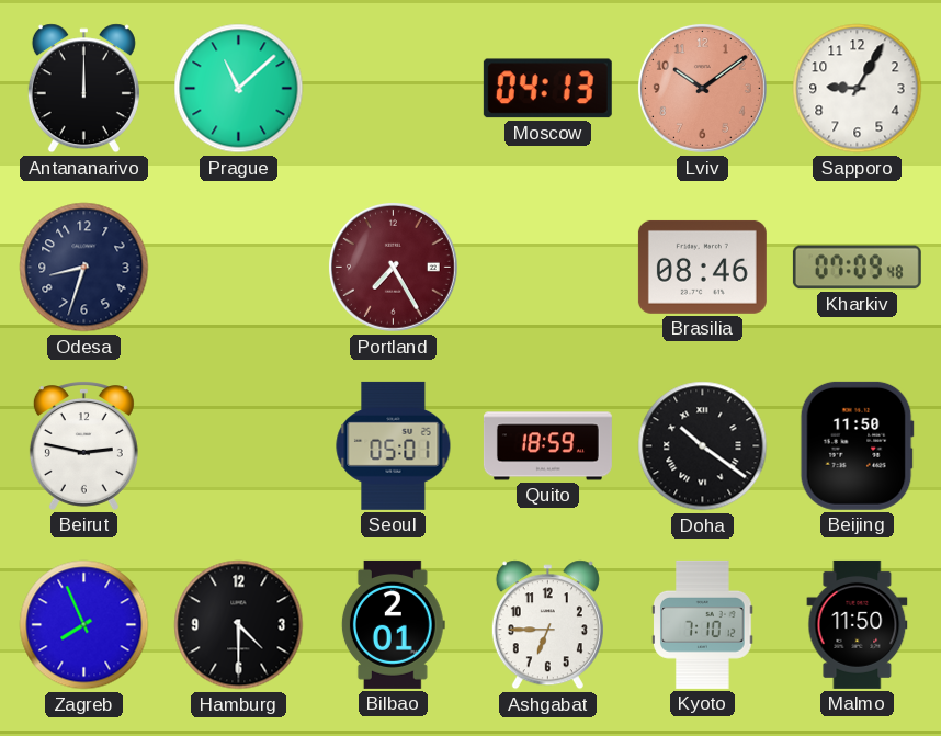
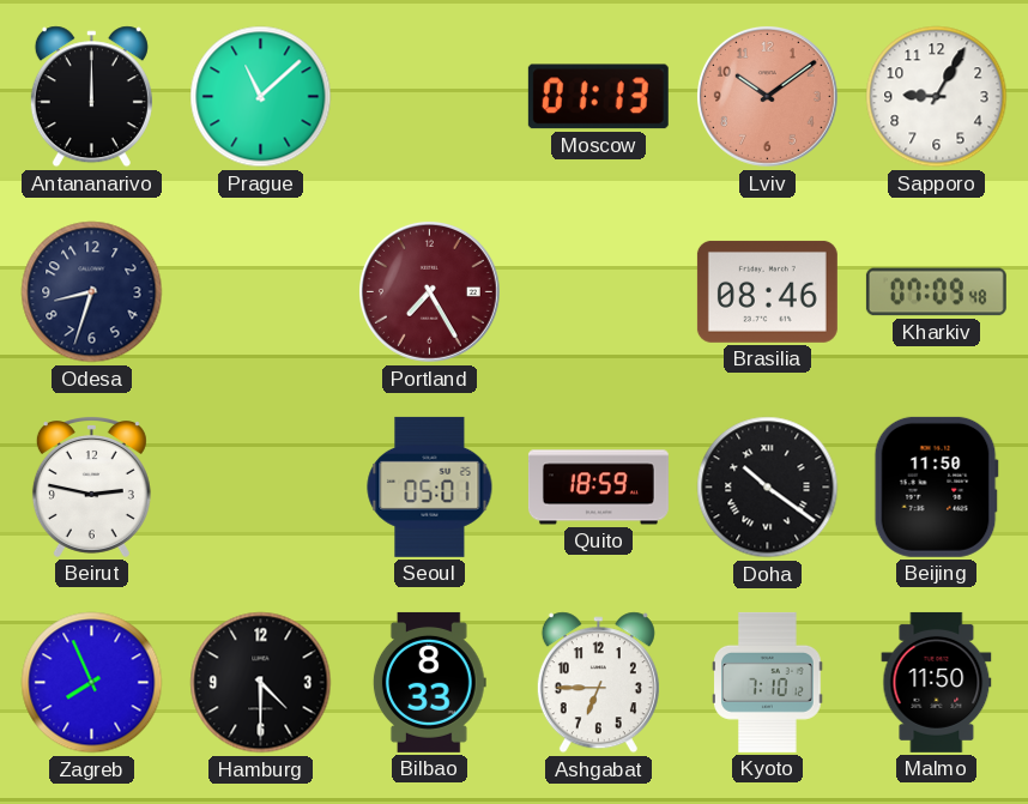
Moscow: 04:13 -> 01:13 (598, 97)
Bilbao: 2:01 -> 8:33 (429, 682)
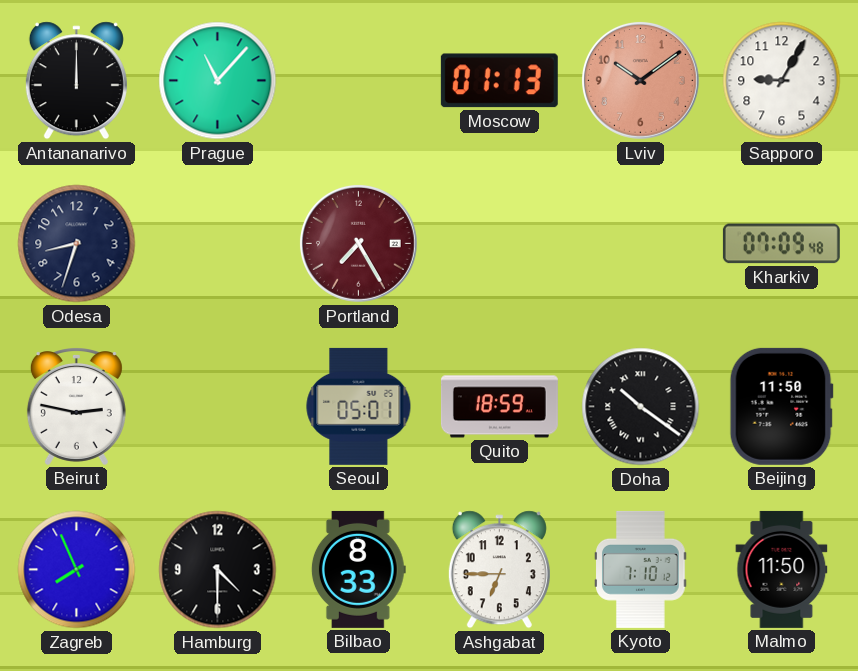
Prague: 11:08 -> 11:07 (218, 81)
Brasilia: 08:46 -> none (767, 291)
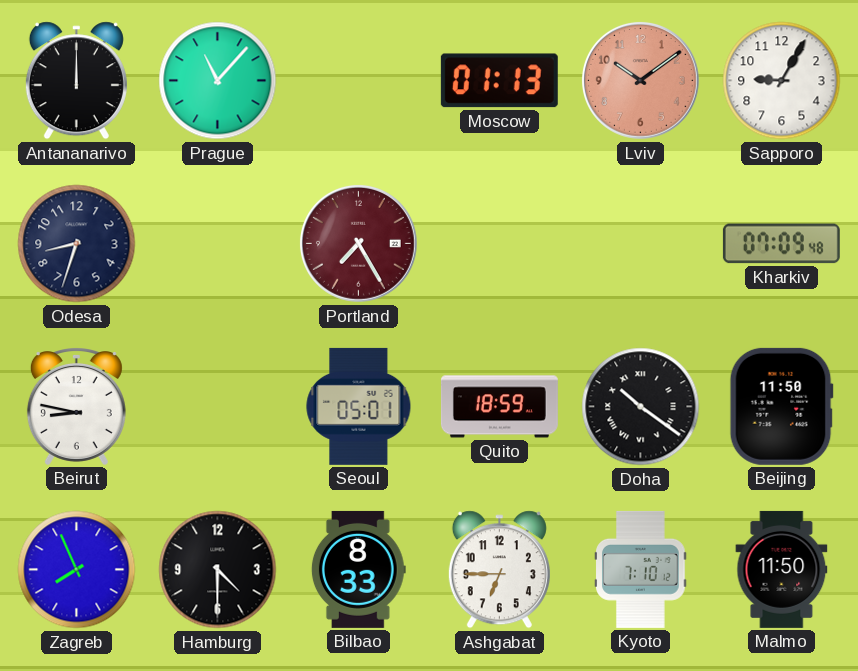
Beirut: 2:47 -> 8:47 (76, 407)
